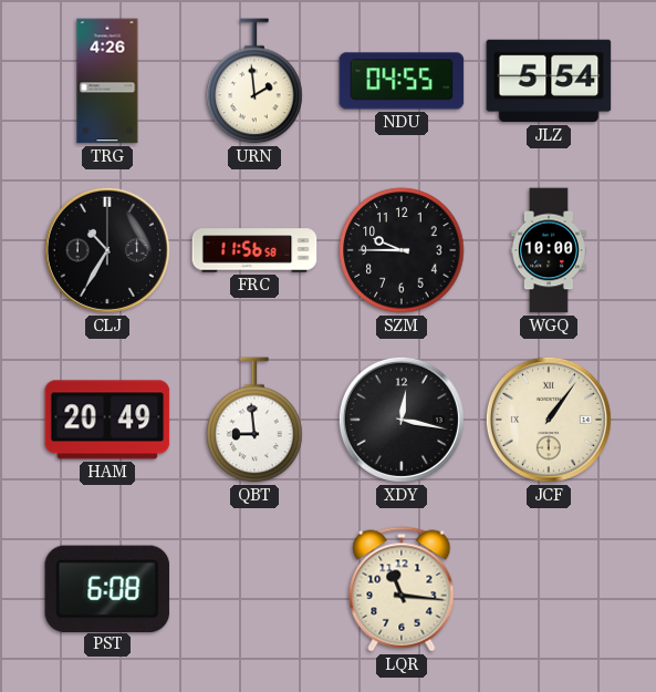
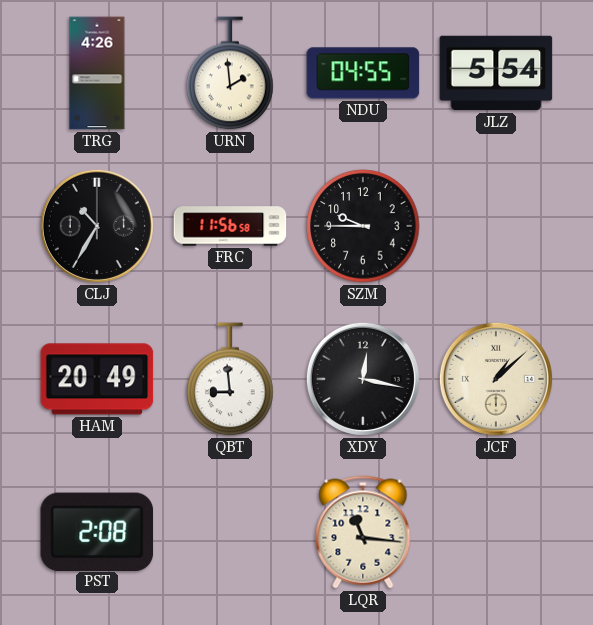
WGQ: 10:00 -> none (549, 250)
JCF: 1:06 -> 1:08 (496, 379)
PST: 6:08 -> 2:08 (97, 531)
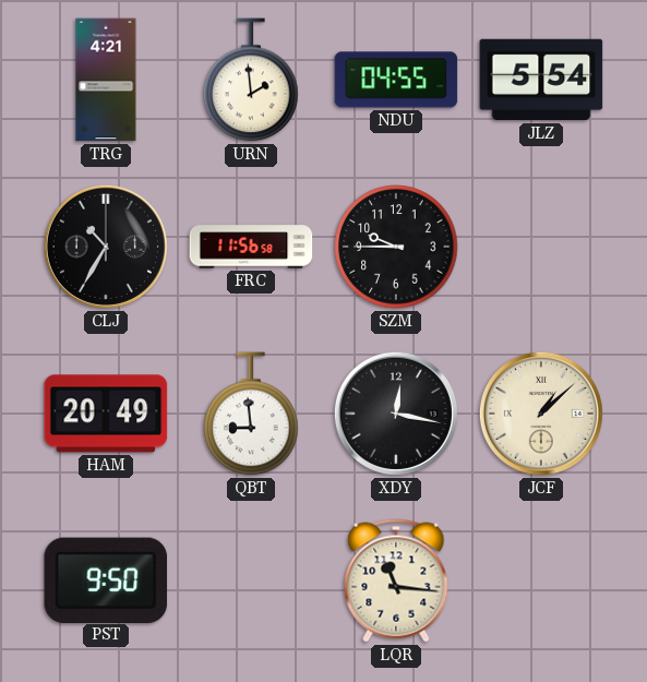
TRG: 4:26 -> 4:21 (106, 80)
PST: 2:08 -> 9:50 (106, 579)
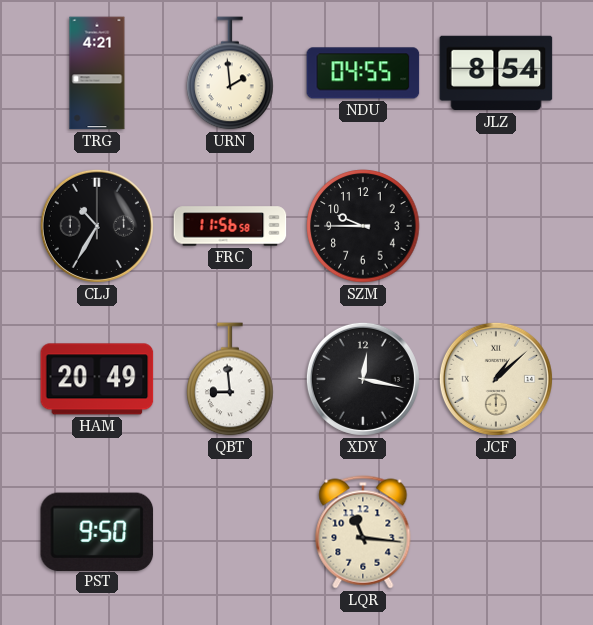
JLZ: 5:54 -> 8:54 (496, 73)
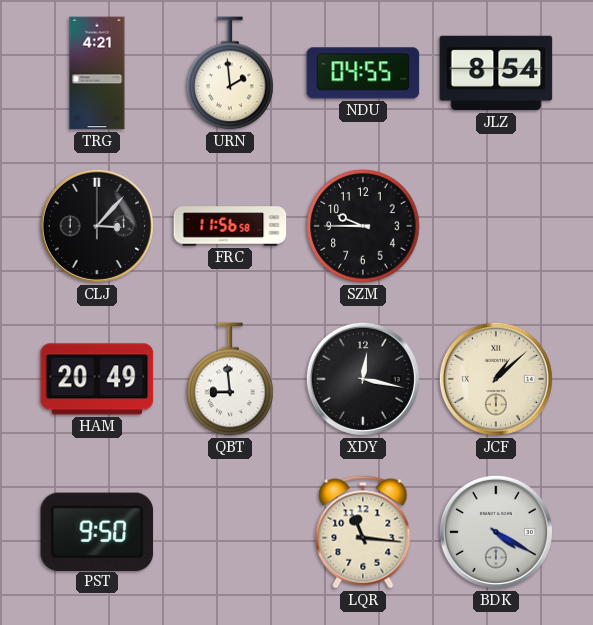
CLJ: 10:35 -> 3:07 (97, 226)
BDK: none -> 4:20 (496, 532)
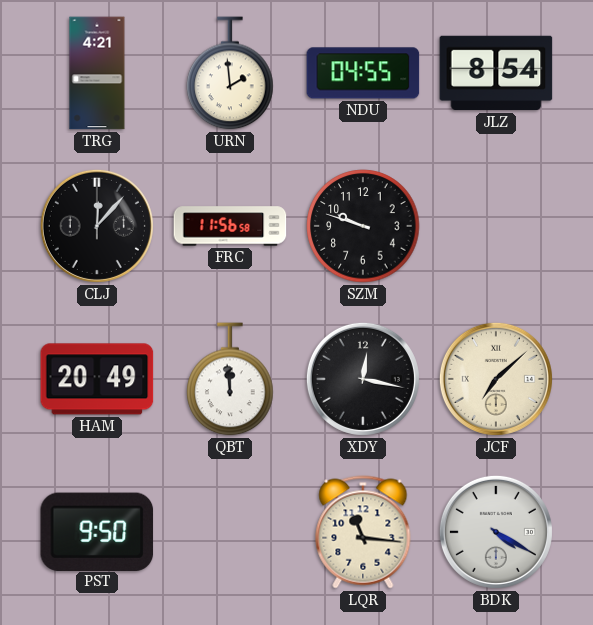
CLJ: 3:07 -> 12:07 (97, 226)
SZM: 9:45 -> 9:48 (363, 226)
QBT: 8:59 -> 11:59 (230, 379)
JCF: 1:08 -> 7:08 (496, 379)
